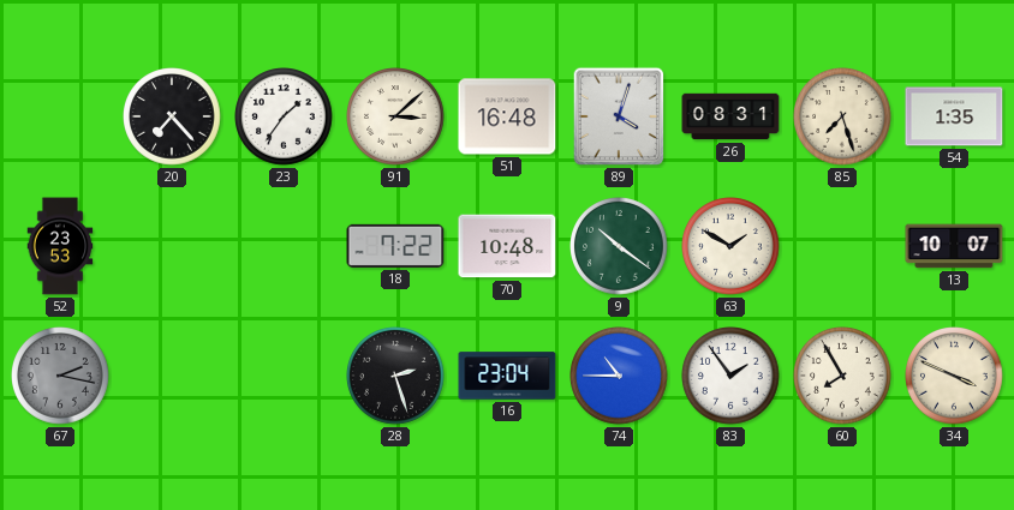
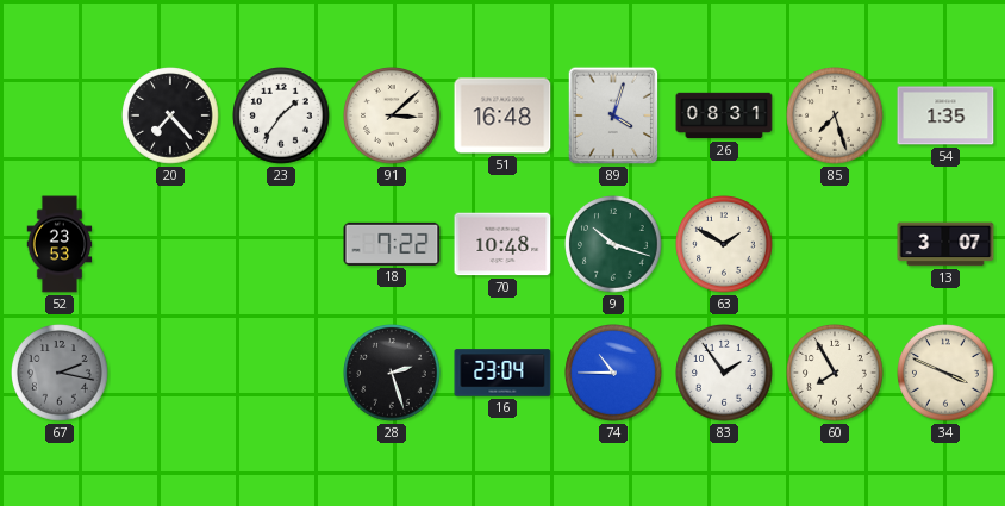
9: 10:21 -> 10:18 (614, 245)
13: 10:07 -> 3:07 (945, 244)
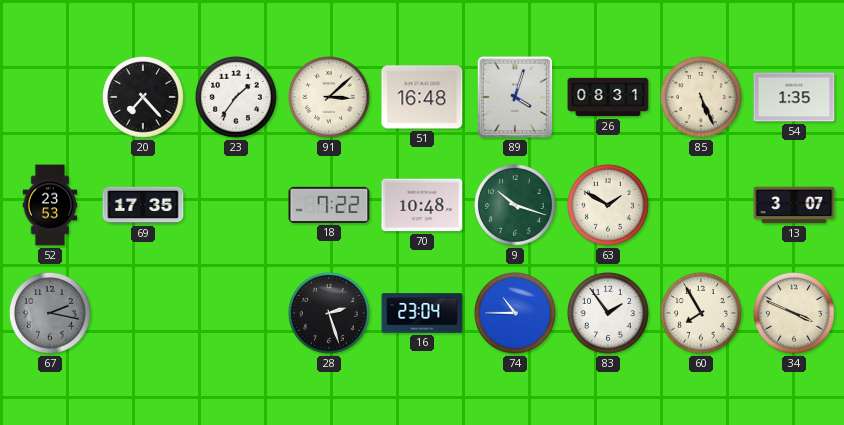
85: 7:27 -> 5:26 (702, 98)
69: none -> 17:35 (143, 205)
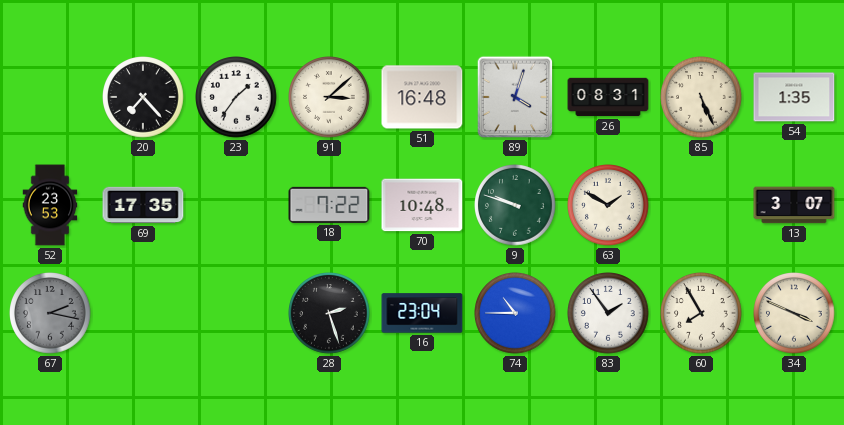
9: 10:18 -> 9:48 (516, 206)
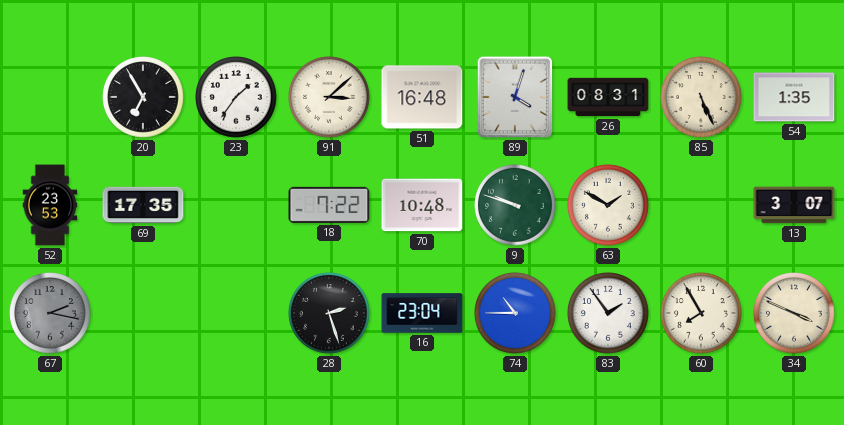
20: 7:23 -> 6:55 (144, 98)
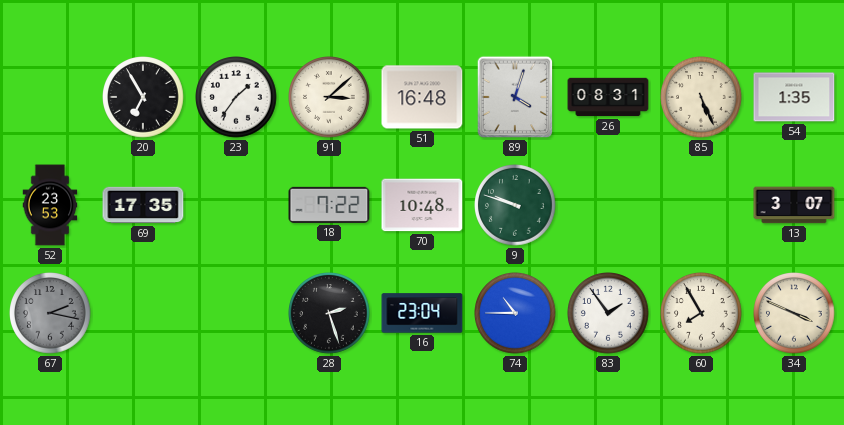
63: 1:50 -> none (609, 206)
